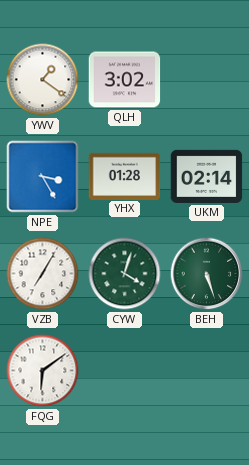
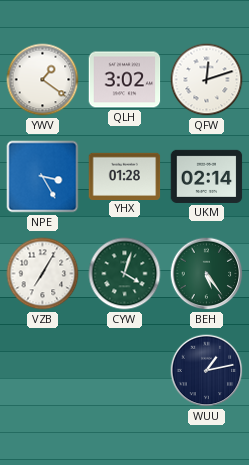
QFW: none -> 12:12 (207, 80)
BEH: 5:27 -> 5:24 (207, 274)
FQG: 6:09 -> none (43, 371)
WUU: none -> 1:13 (207, 371)
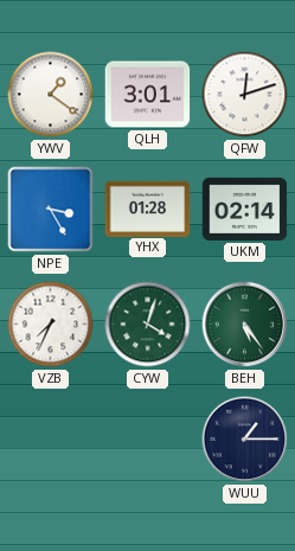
QLH: 3:02 -> 3:01 (148, 95)
VZB: 7:05 -> 7:34 (51, 325)
WUU: 1:13 -> 1:15 (245, 440)
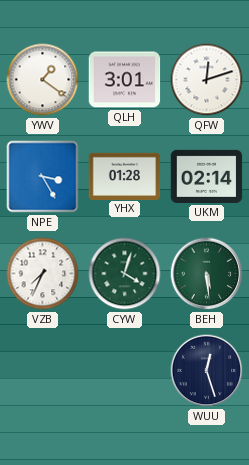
BEH: 5:24 -> 5:29 (207, 274)
WUU: 1:15 -> 12:27 (207, 371)
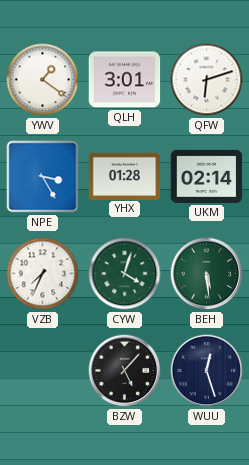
QFW: 12:12 -> 6:12 (207, 80)
BZW: none -> 5:07 (125, 371)
